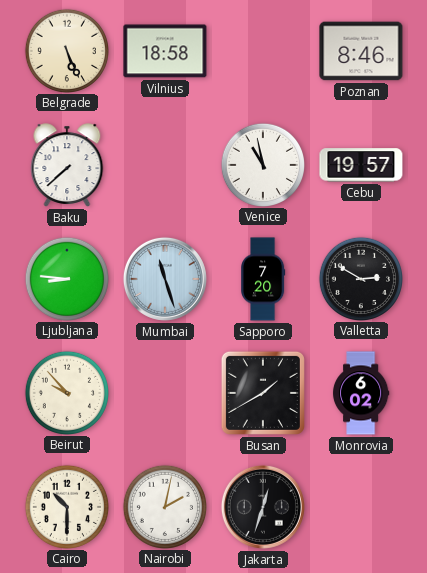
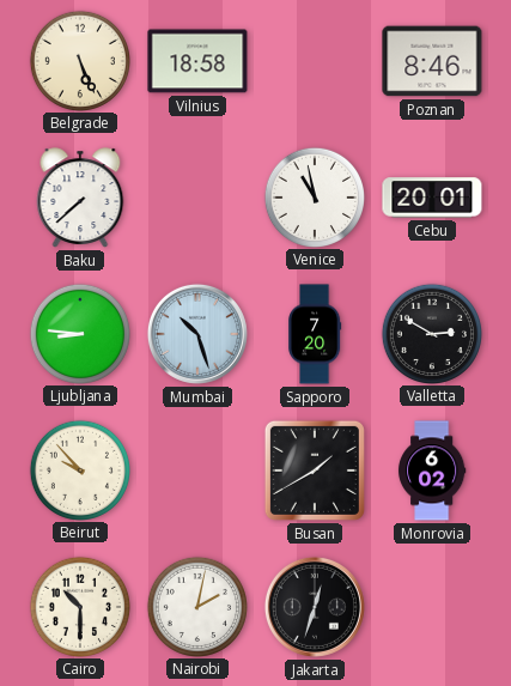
Cebu: 19:57 -> 20:01 (432, 198)
Mumbai: 11:27 -> 10:27 (197, 334)
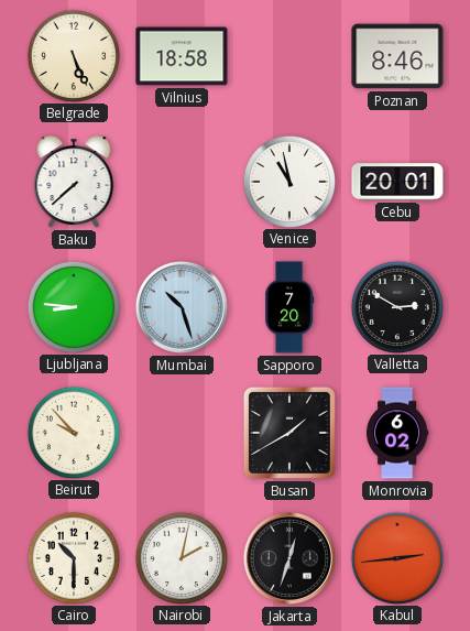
Kabul: none -> 2:44 (396, 557)
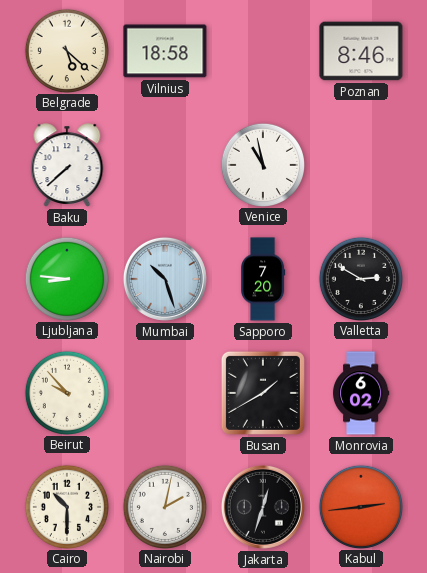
Belgrade: 5:26 -> 5:22 (66, 50)
Cebu: 20:01 -> none (397, 182)
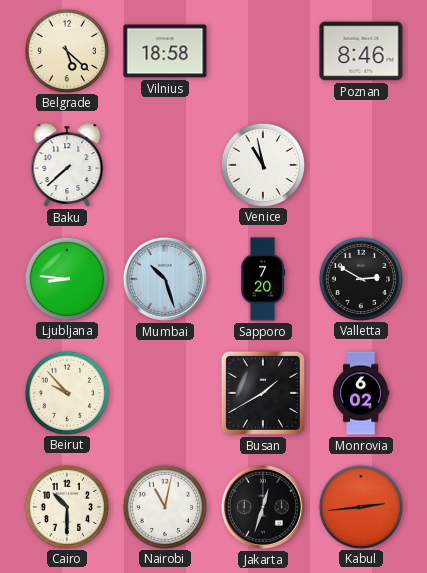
Nairobi: 2:02 -> 11:02 (164, 506)
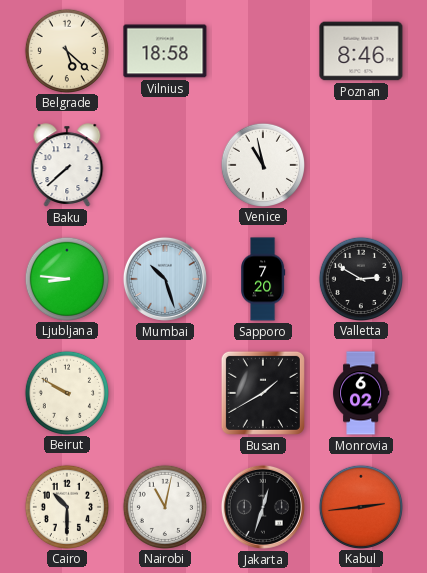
Beirut: 9:53 -> 9:50 (66, 392)
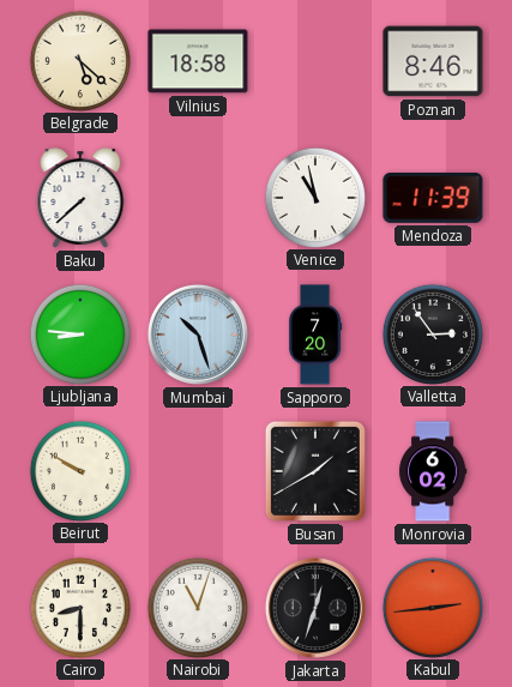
Mendoza: none -> 11:39 (433, 198)
Valletta: 2:50 -> 2:54 (432, 333)
Cairo: 10:30 -> 8:30 (79, 607)
Nairobi: 11:02 -> 11:03 (197, 607)
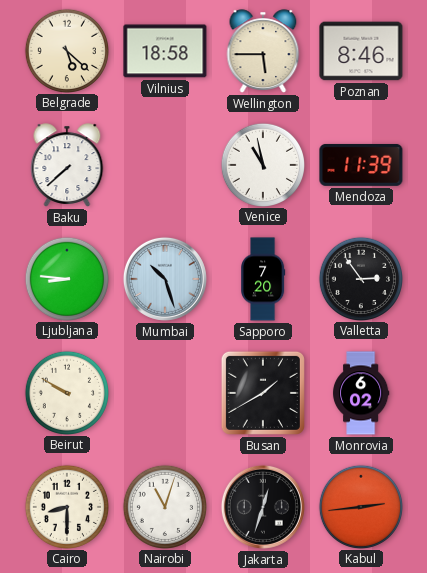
Wellington: none -> 5:45 (263, 51)
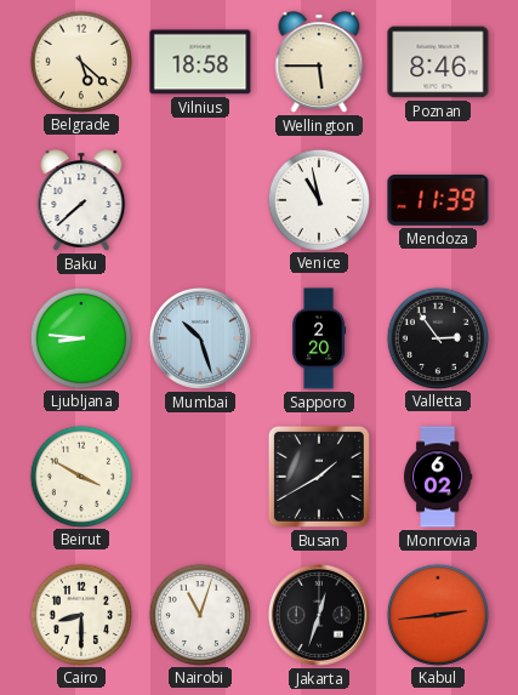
Sapporo: 7:20 -> 2:20 (320, 338)
Beirut: 9:50 -> 3:50 (80, 475)
